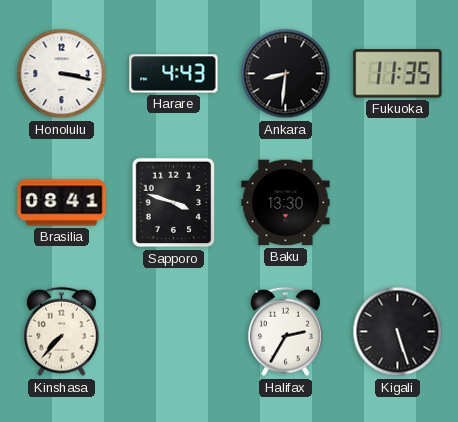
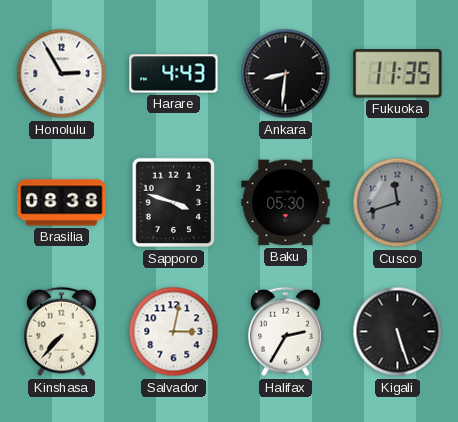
Honolulu: 3:17 -> 2:55 (62, 74)
Brasilia: 08:41 -> 08:38 (62, 203)
Baku: 13:30 -> 05:30 (286, 203)
Cusco: none -> 11:42 (398, 203)
Salvador: none -> 3:02 (174, 332)
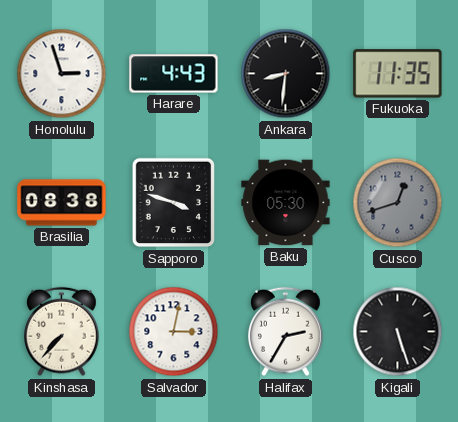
Honolulu: 2:55 -> 2:57 (62, 74)
Cusco: 11:42 -> 12:42 (398, 203)
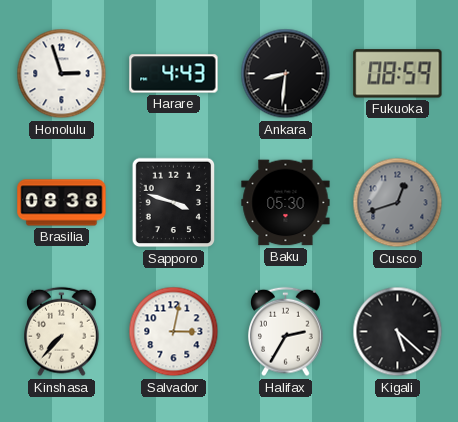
Fukuoka: 11:35 -> 08:59 (398, 74)
Kigali: 5:27 -> 5:22 (398, 332)
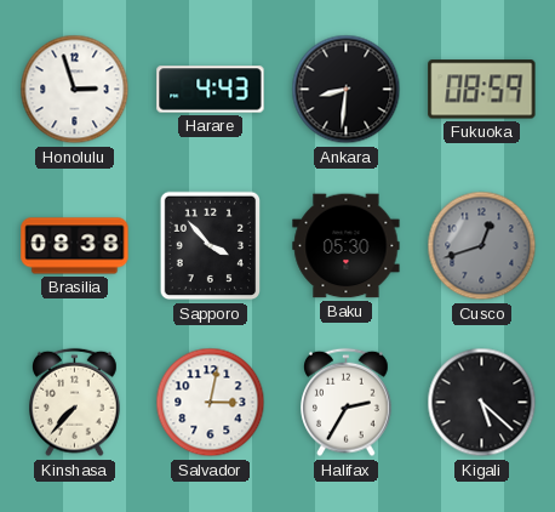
Sapporo: 3:48 -> 3:53 (211, 246)
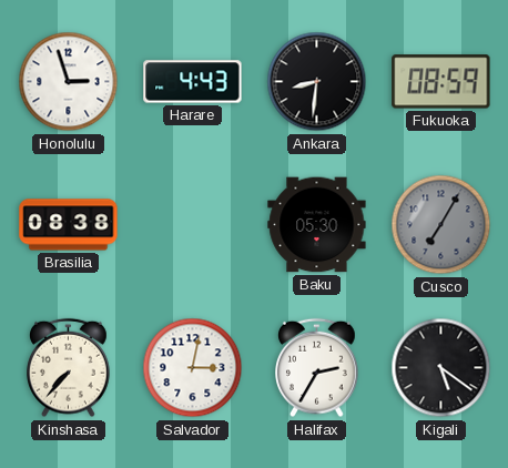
Sapporo: 3:53 -> none (211, 246)
Cusco: 12:42 -> 7:05 (441, 225)
Kigali: 5:22 -> 5:21 (441, 368)
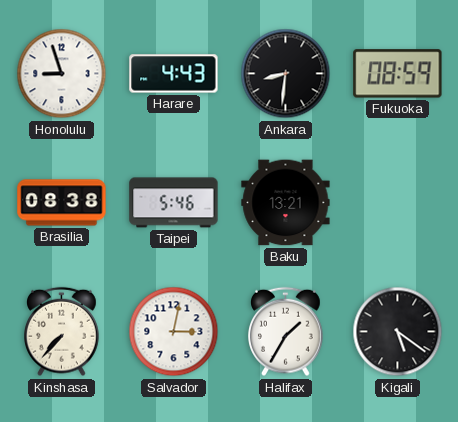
Honolulu: 2:57 -> 8:57 (62, 74)
Taipei: none -> 5:46 (174, 203)
Baku: 05:30 -> 13:21 (286, 203)
Cusco: 7:05 -> none (441, 225)
Halifax: 2:35 -> 1:35 (286, 332)
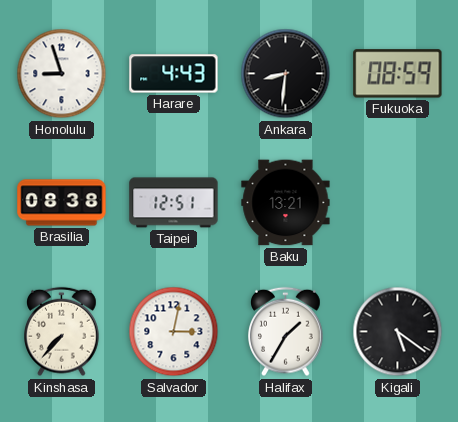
Taipei: 5:46 -> 12:51 (174, 203)
